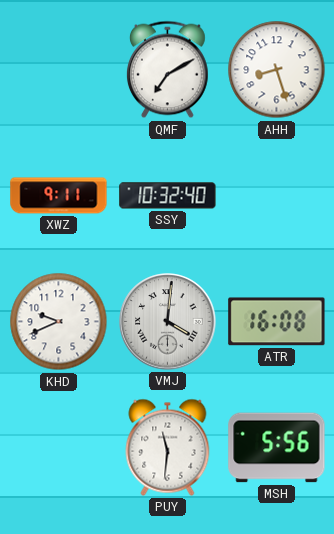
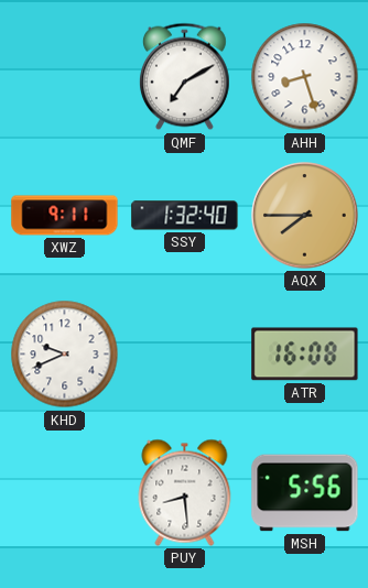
SSY: 10:32 -> 1:32 (185, 216)
AQX: none -> 7:45 (305, 216)
VMJ: 4:01 -> none (168, 322)
PUY: 11:31 -> 8:29 (185, 492)
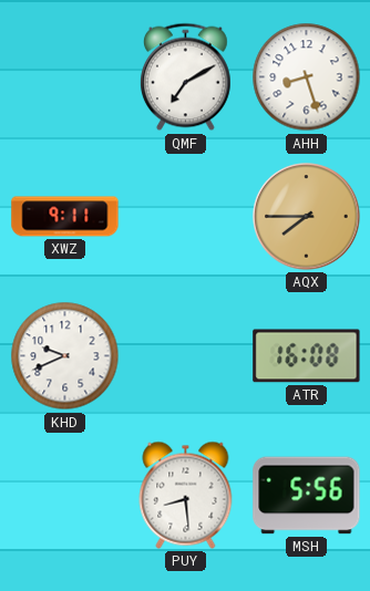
SSY: 1:32 -> none (185, 216)
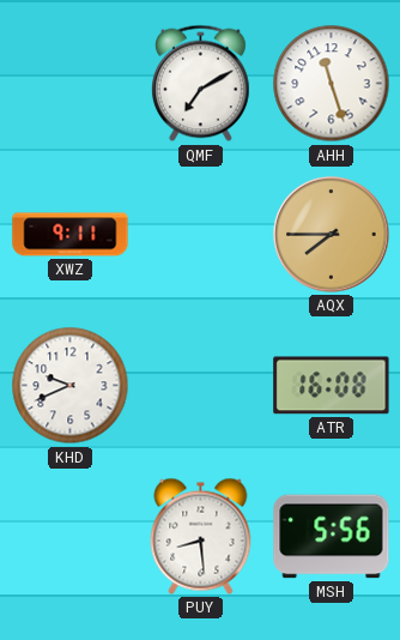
AHH: 8:27 -> 11:27 (332, 84)
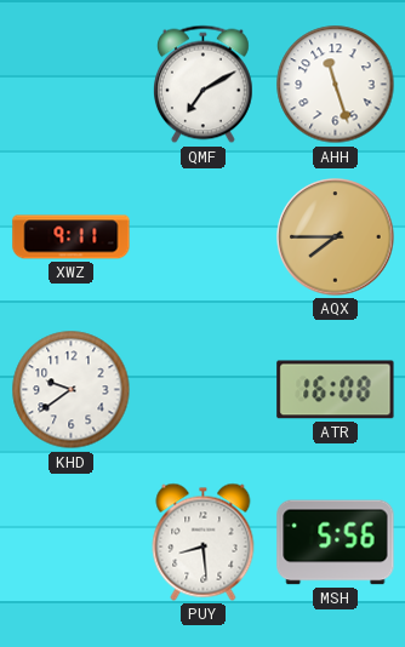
KHD: 9:41 -> 9:39 (72, 390)
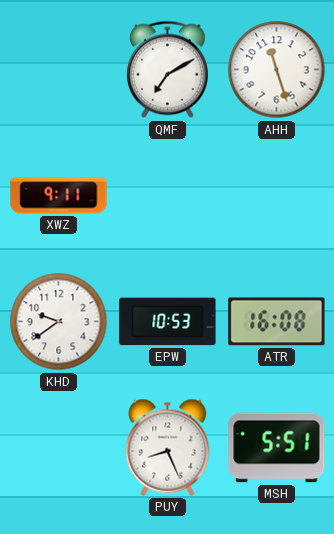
AQX: 7:45 -> none (336, 237)
EPW: none -> 10:53 (168, 322)
PUY: 8:29 -> 8:26 (168, 447)
MSH: 5:56 -> 5:51 (277, 448)
